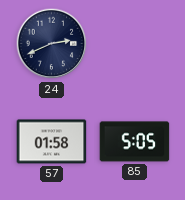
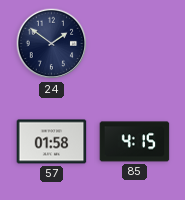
24: 2:41 -> 1:51 (52, 44)
85: 5:05 -> 4:15 (135, 142)
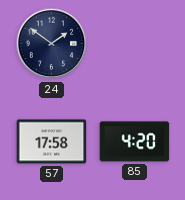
57: 01:58 -> 17:58 (52, 142)
85: 4:15 -> 4:20 (135, 142)
